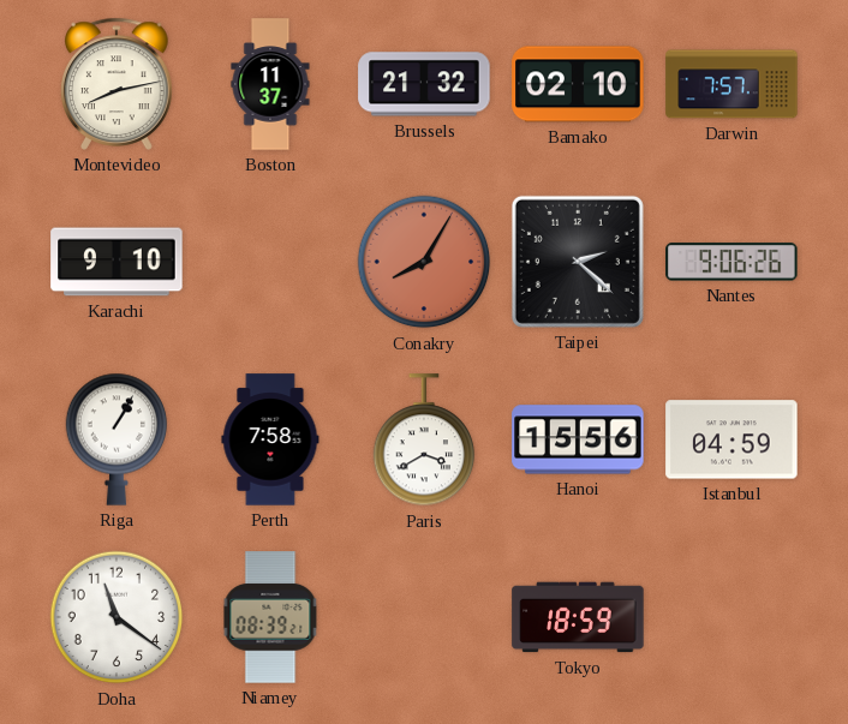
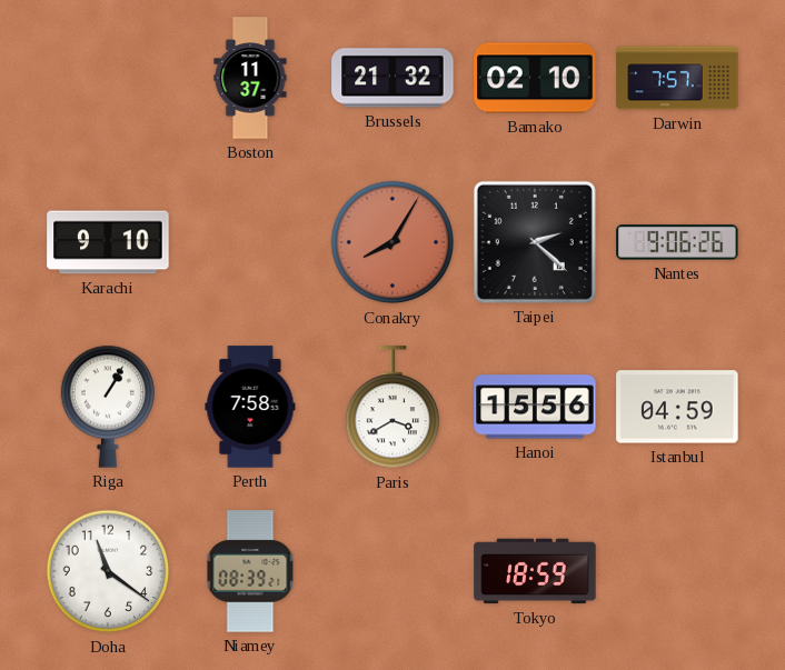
Montevideo: 8:13 -> none (117, 84)
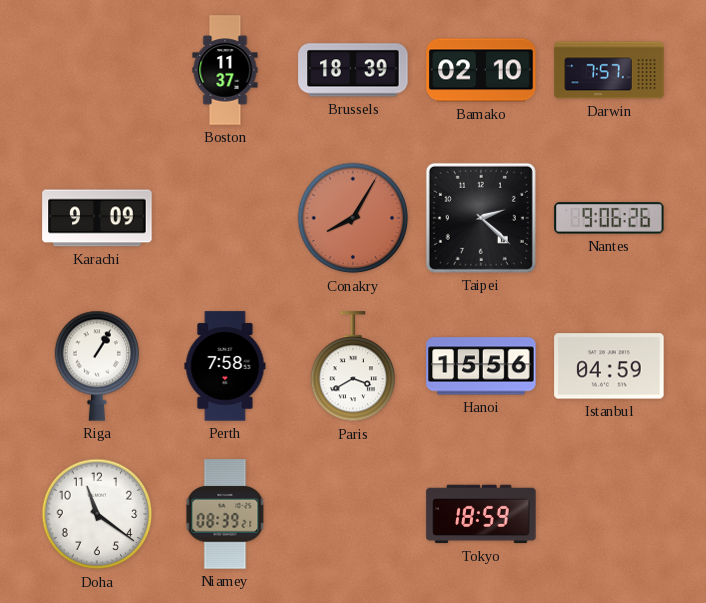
Brussels: 21:32 -> 18:39 (353, 70)
Karachi: 9:10 -> 9:09 (97, 218)
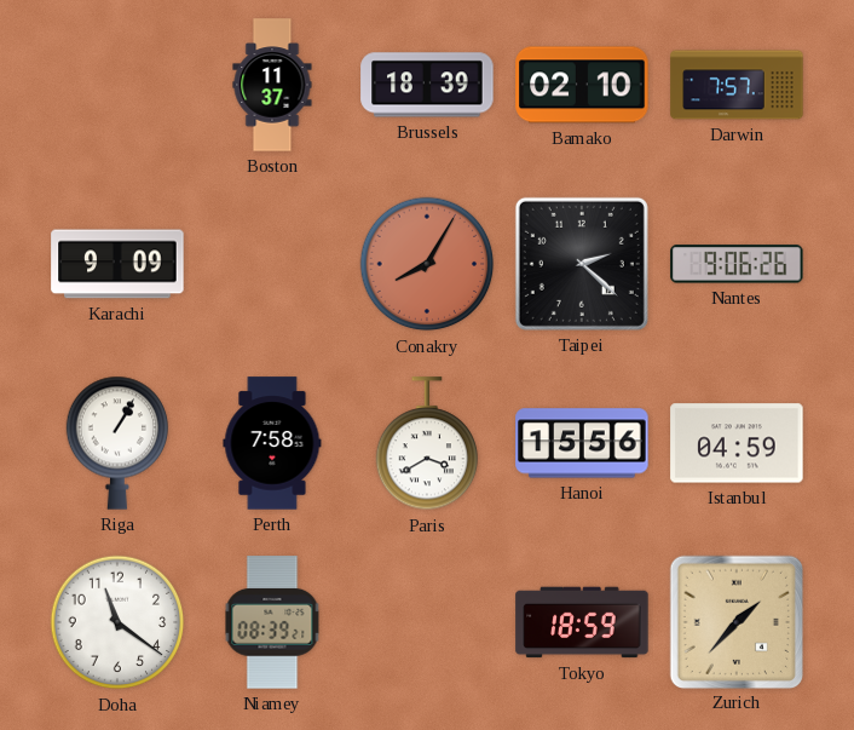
Zurich: none -> 1:37 (735, 621)
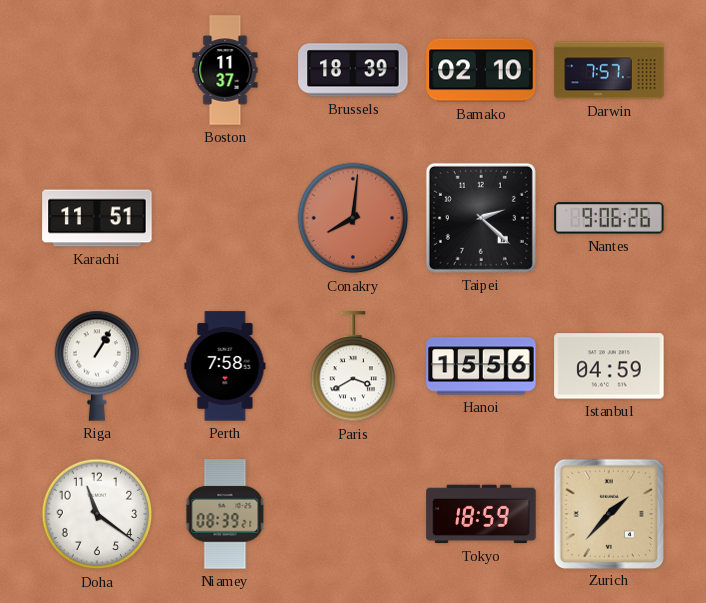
Karachi: 9:09 -> 11:51 (97, 218)
Conakry: 8:05 -> 8:01 (353, 218)
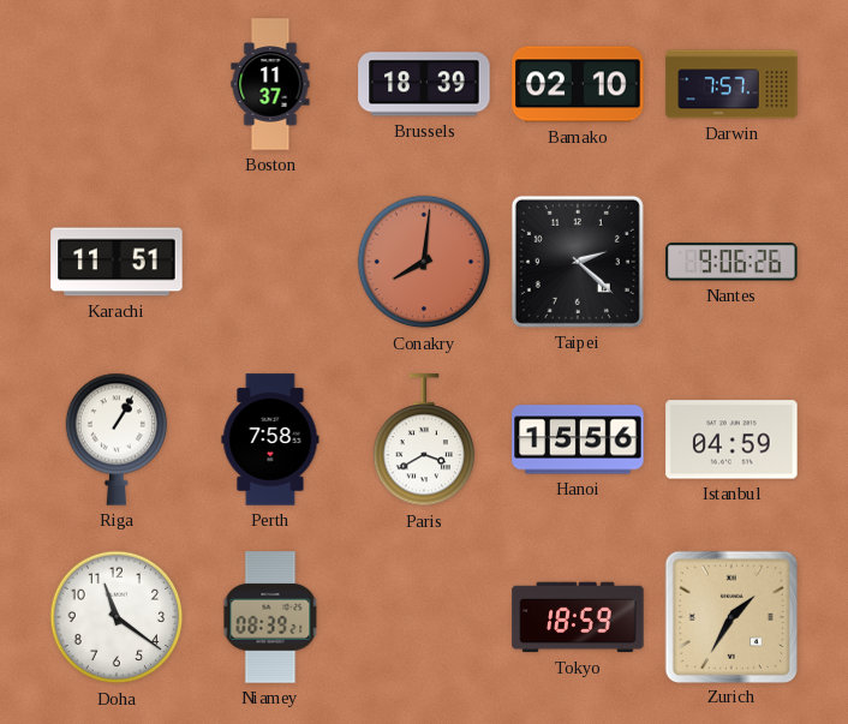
Zurich: 1:37 -> 1:35 (730, 616)
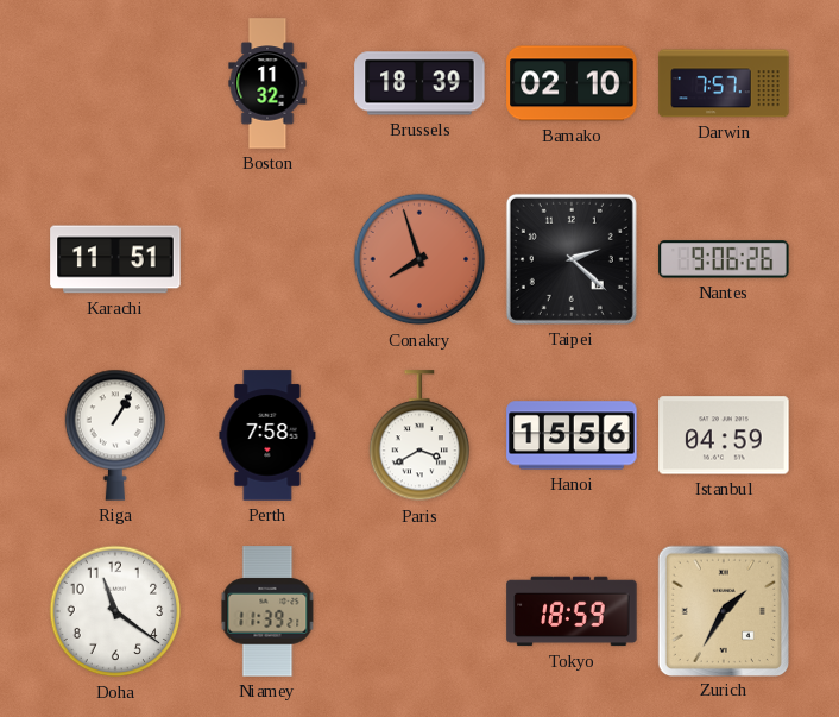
Boston: 11:37 -> 11:32 (267, 83)
Conakry: 8:01 -> 7:57 (419, 259)
Niamey: 08:39 -> 11:39 (267, 611)
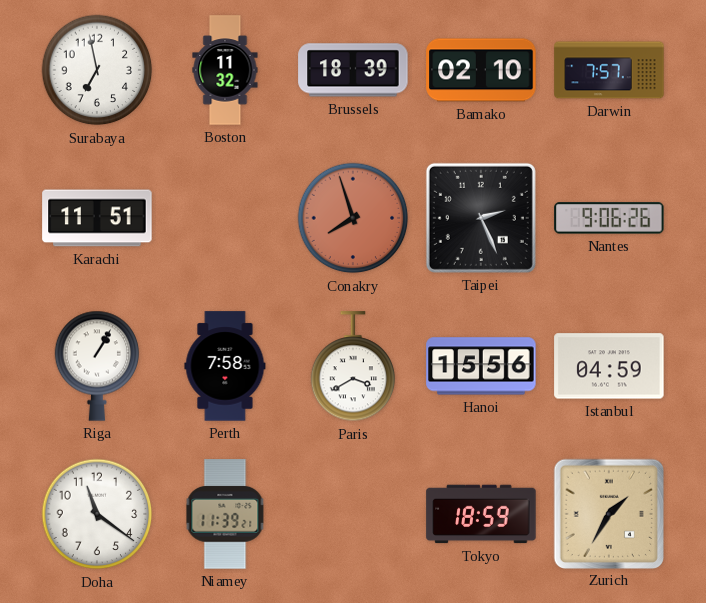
Surabaya: none -> 6:58 (97, 70)
Taipei: 2:22 -> 2:26 (481, 218)
